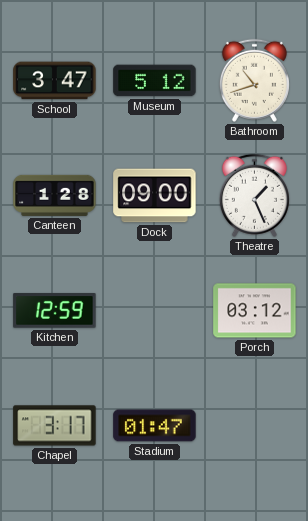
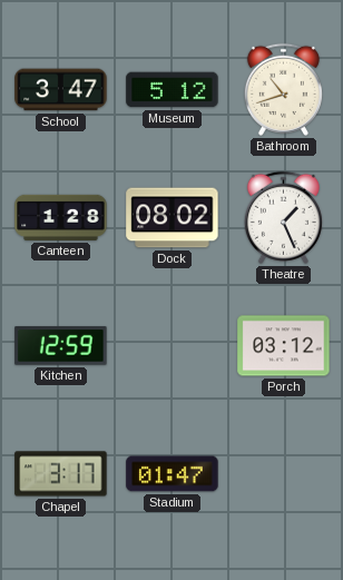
Dock: 09:00 -> 08:02 (173, 218)
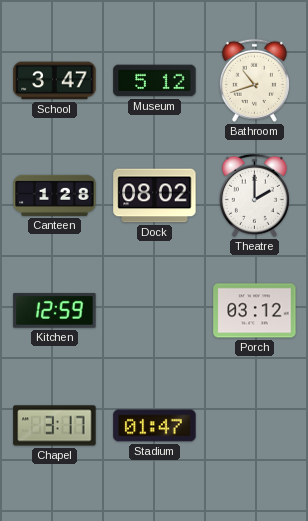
Theatre: 1:26 -> 2:00 (254, 195)
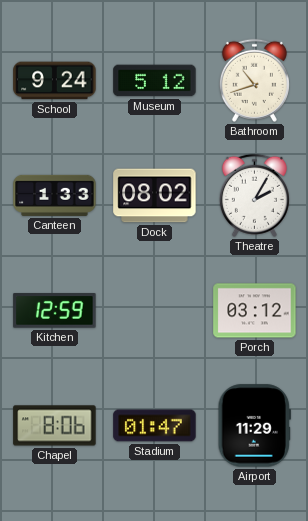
School: 3:47 -> 9:24 (55, 81)
Canteen: 1:28 -> 1:33 (55, 195)
Theatre: 2:00 -> 2:05 (254, 195)
Chapel: 3:17 -> 8:06 (55, 426)
Airport: none -> 11:29 (254, 426)
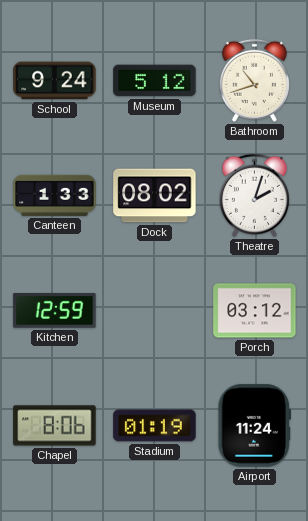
Theatre: 2:05 -> 2:03 (254, 195)
Stadium: 01:47 -> 01:19 (155, 426)
Airport: 11:29 -> 11:24 (254, 426)
